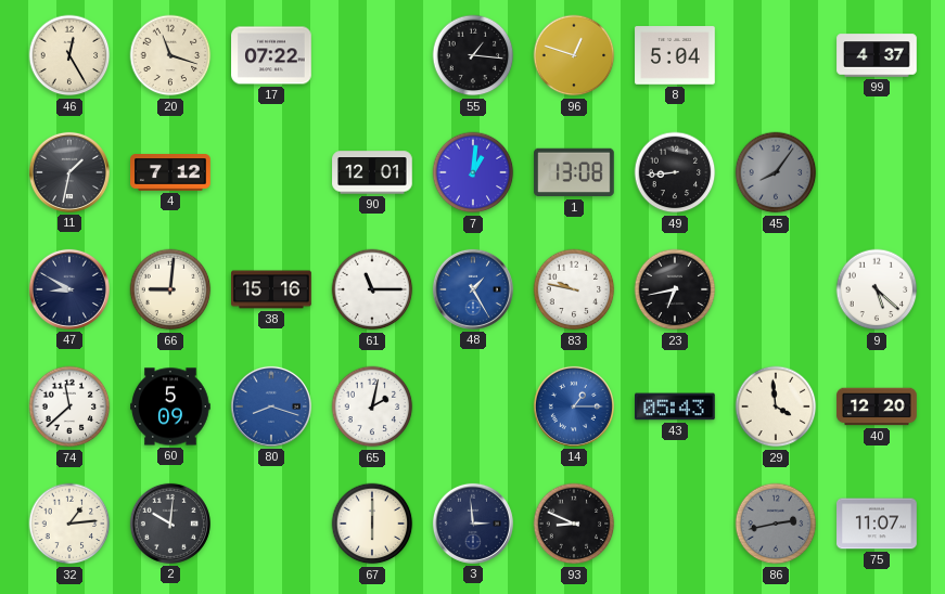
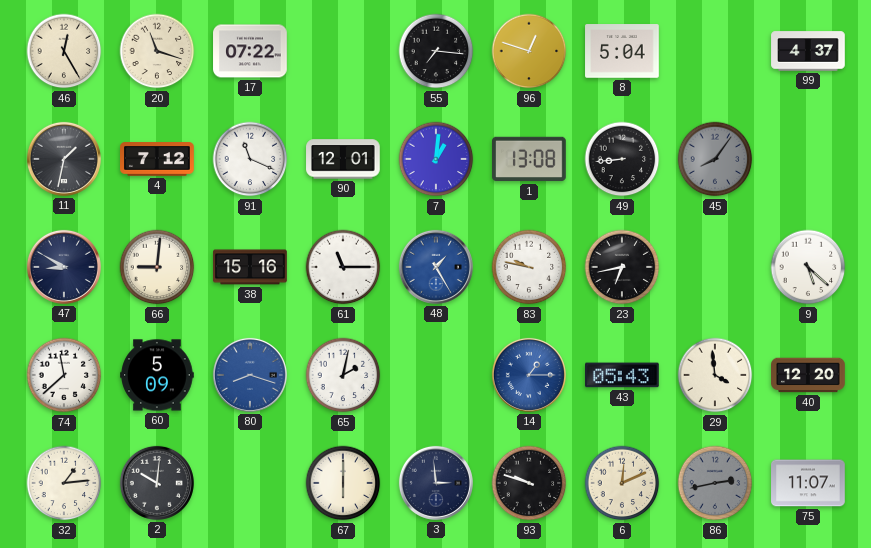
55: 1:16 -> 7:16 (436, 51)
91: none -> 11:19 (250, 159)
93: 8:49 -> 9:48 (529, 483)
6: none -> 12:11 (622, 483)
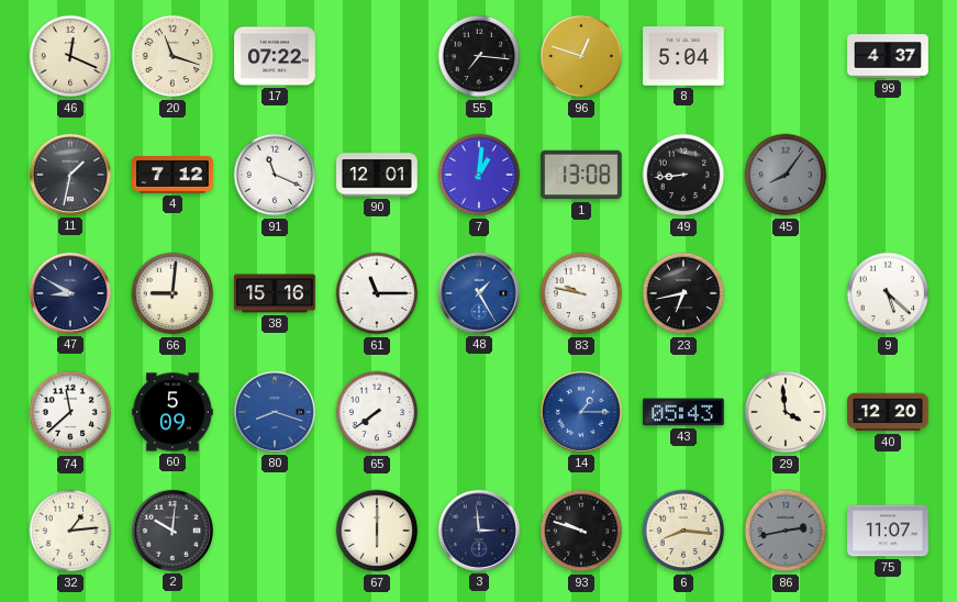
46: 12:25 -> 12:19 (70, 56)
65: 2:02 -> 7:39 (377, 412)
6: 12:11 -> 8:16 (683, 531)
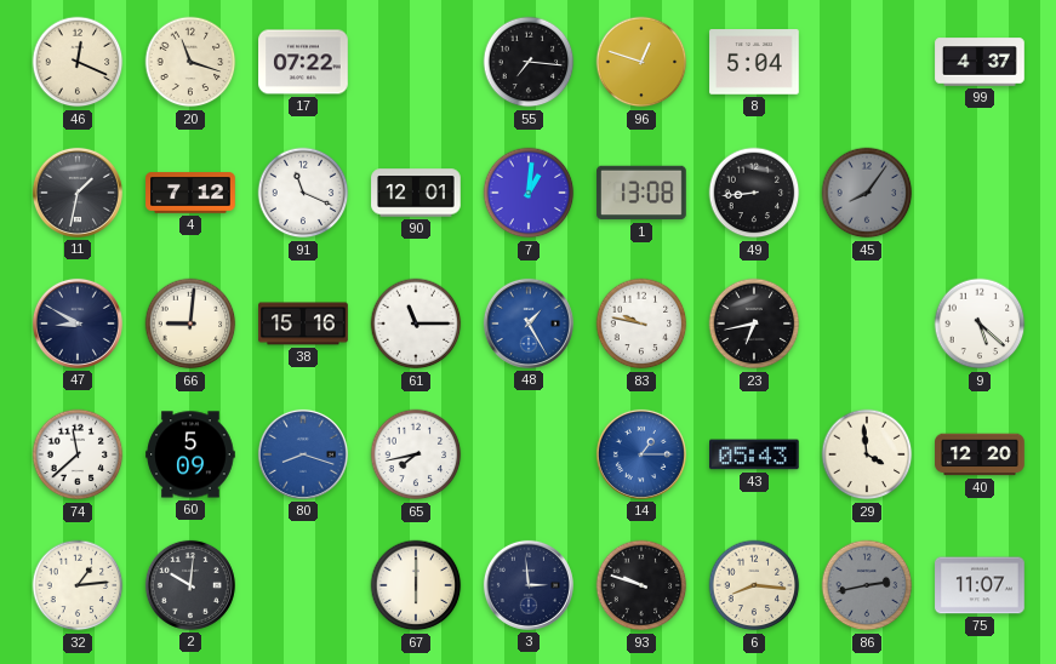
65: 7:39 -> 7:43 (416, 454)
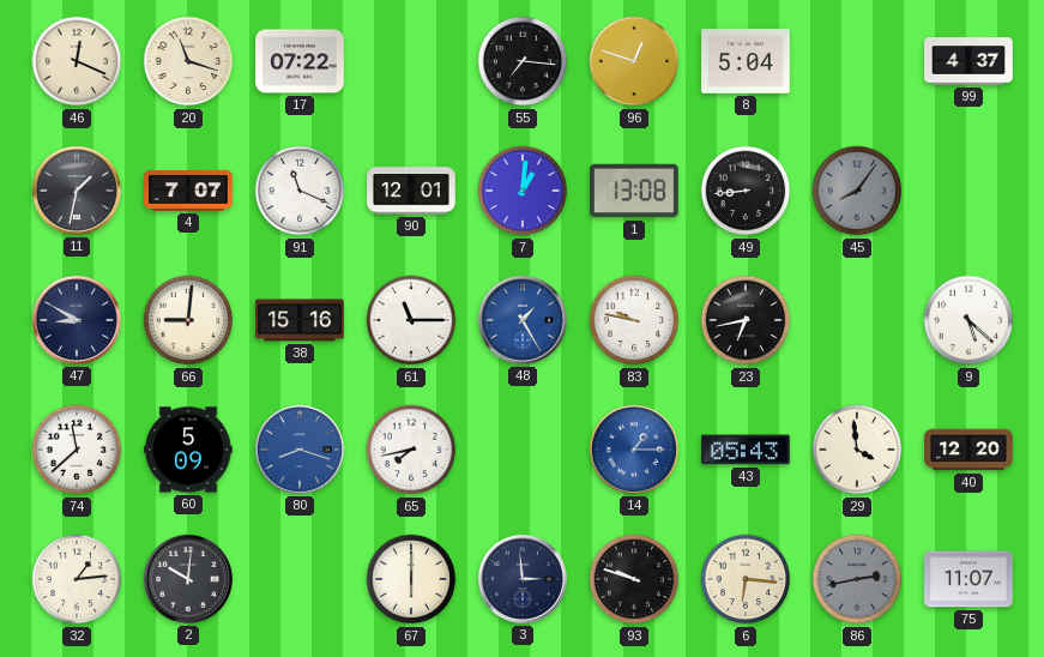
4: 7:12 -> 7:07 (188, 191)
6: 8:16 -> 6:16 (746, 579)
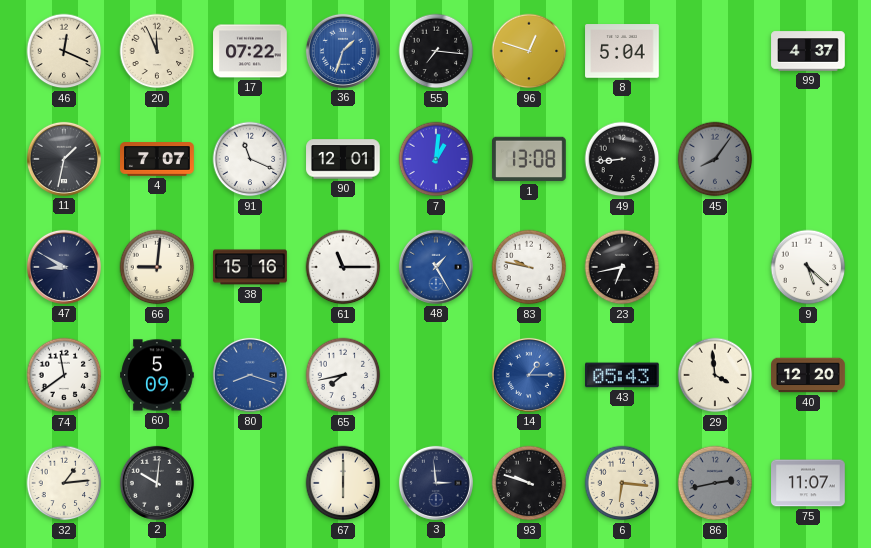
20: 11:18 -> 11:56 (157, 51)
36: none -> 1:33 (343, 51)
74: 11:38 -> 11:39 (64, 375)
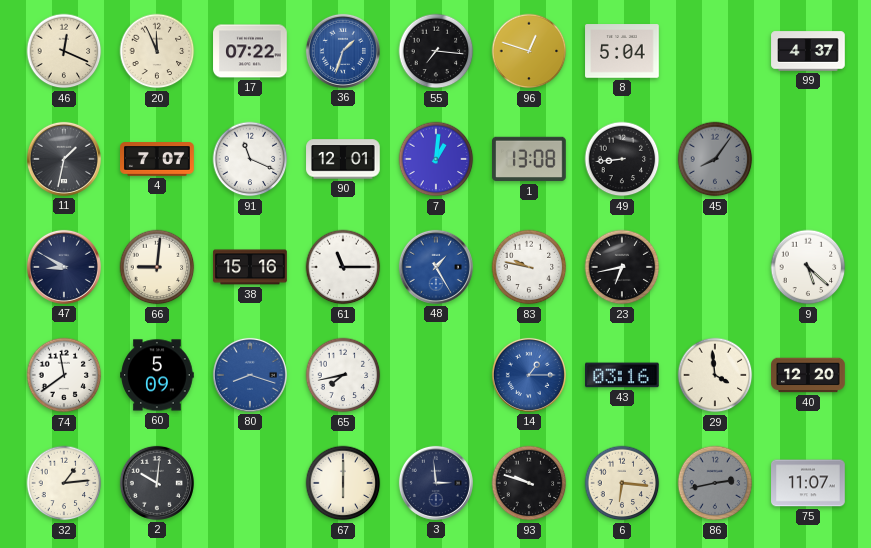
43: 05:43 -> 03:16 (623, 375)
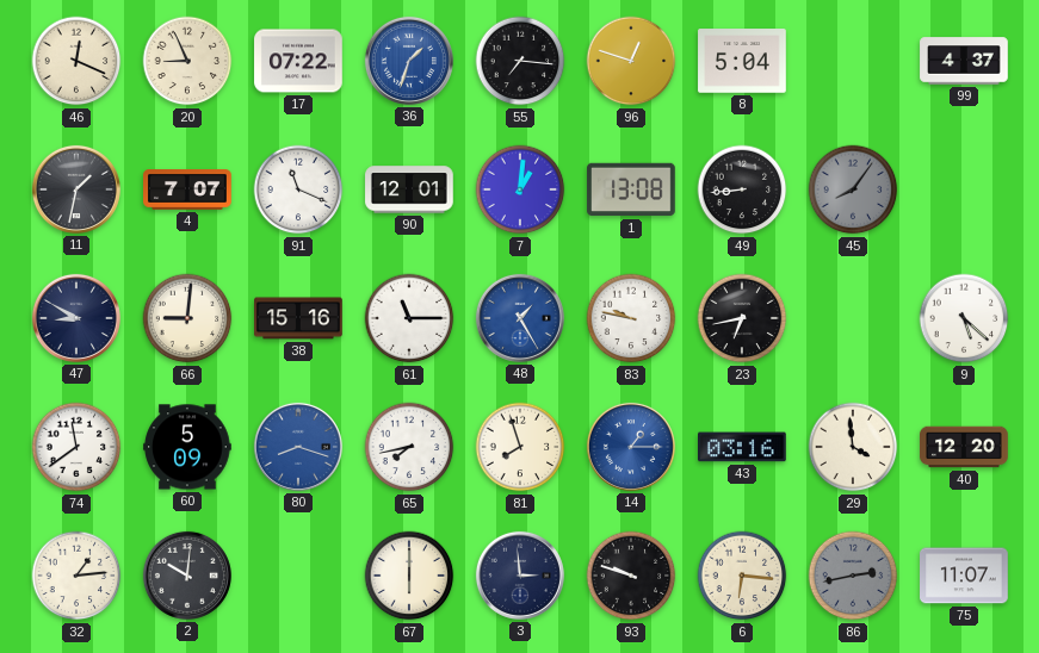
20: 11:56 -> 8:56 (187, 61)
81: none -> 7:57 (520, 447)
